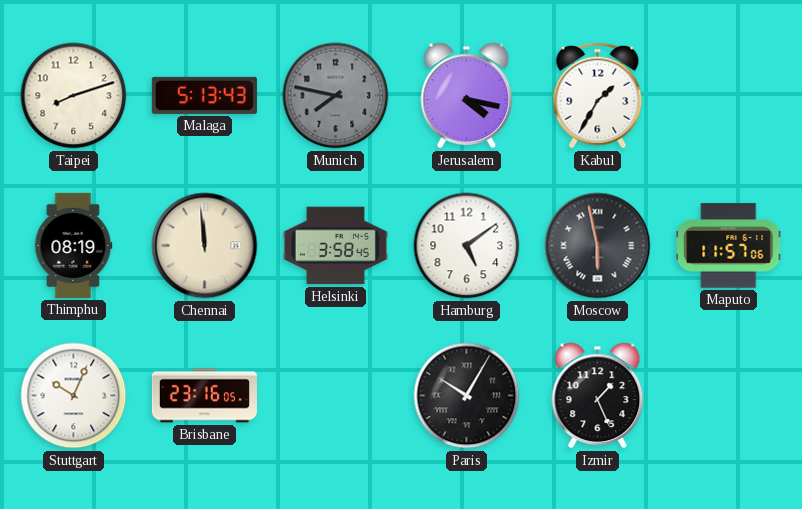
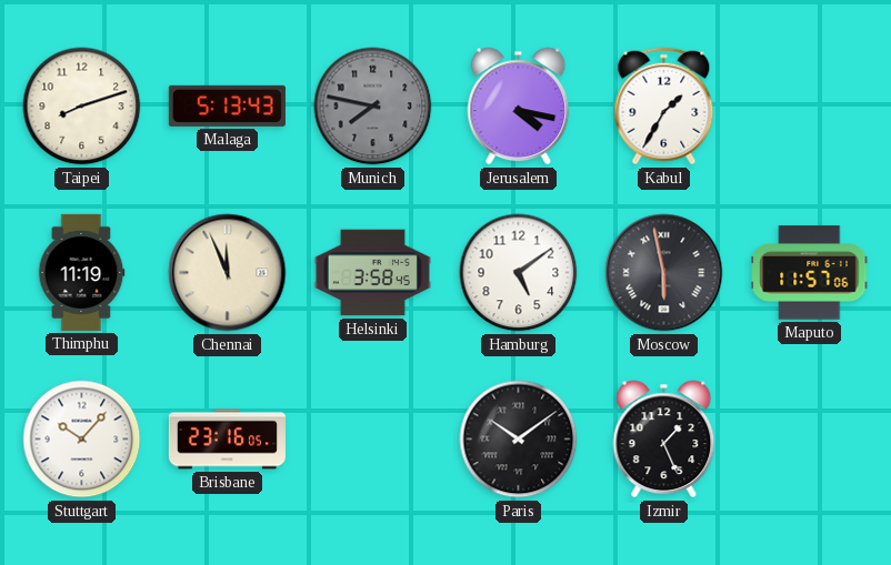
Thimphu: 08:19 -> 11:19 (81, 272)
Chennai: 11:59 -> 11:56 (228, 273)
Stuttgart: 10:04 -> 10:07 (82, 440)
Paris: 10:05 -> 10:09 (519, 440)
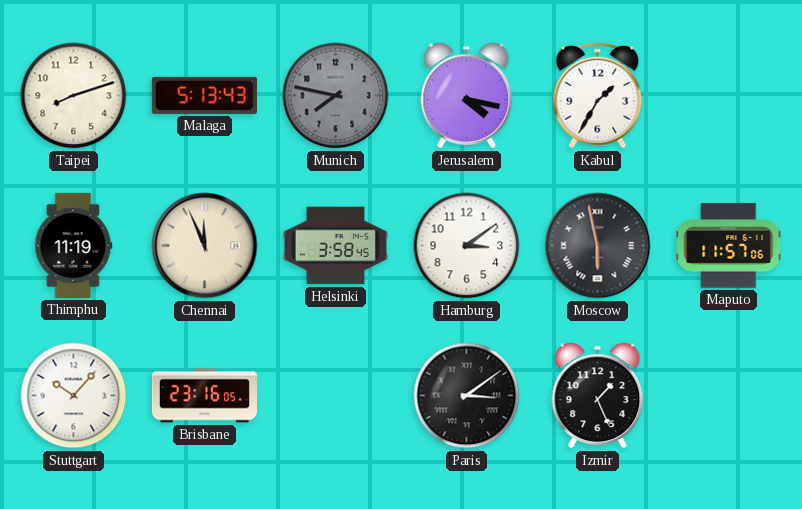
Hamburg: 5:09 -> 3:09 (467, 246)
Paris: 10:09 -> 3:09 (467, 396)
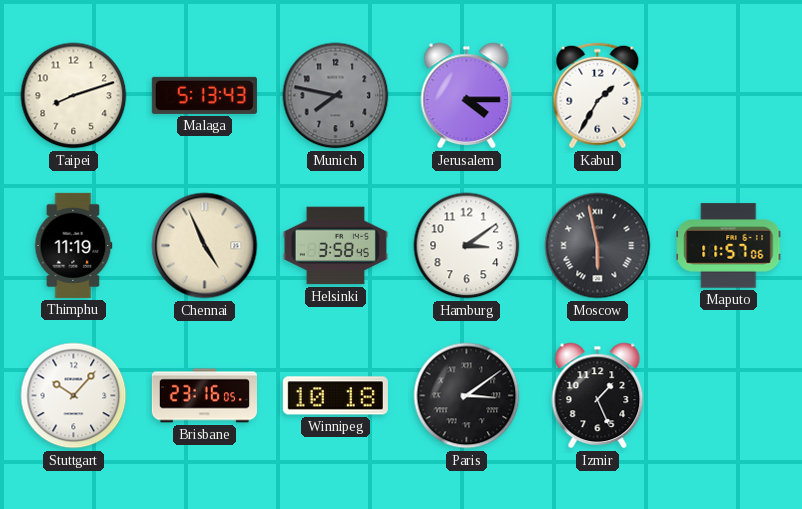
Jerusalem: 4:17 -> 4:15 (467, 96)
Chennai: 11:56 -> 4:56 (205, 246)
Winnipeg: none -> 10:18 (335, 396)
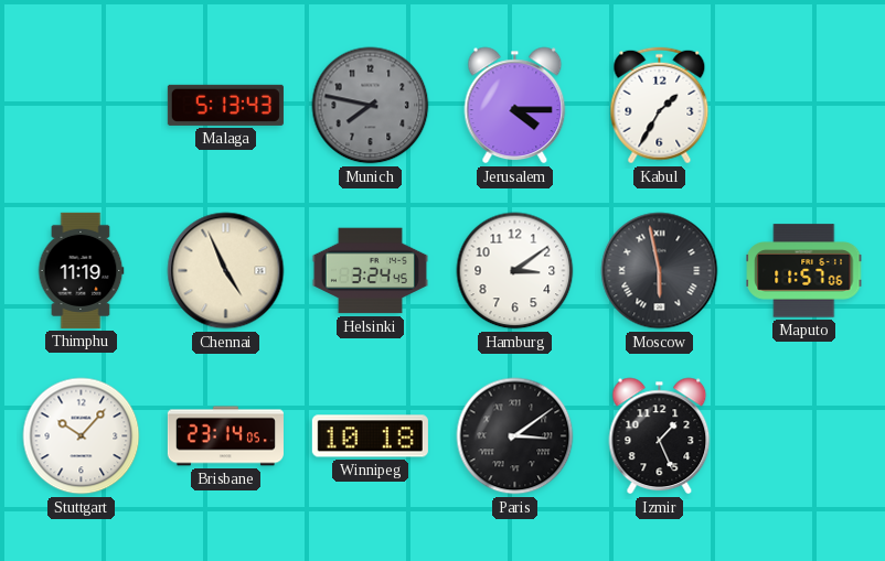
Taipei: 8:12 -> none (74, 96)
Helsinki: 3:58 -> 3:24 (370, 271)
Brisbane: 23:16 -> 23:14 (225, 436)
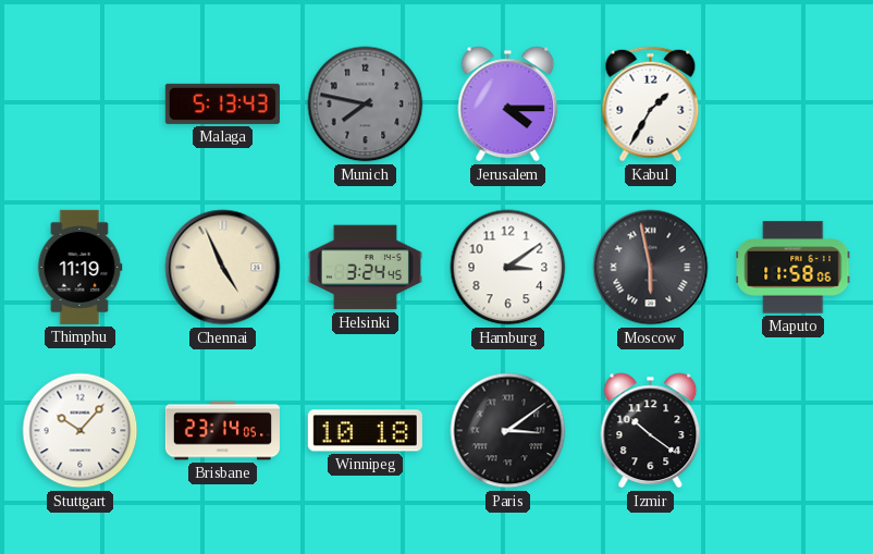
Maputo: 11:57 -> 11:58 (794, 268)
Izmir: 1:26 -> 10:21 (651, 431)
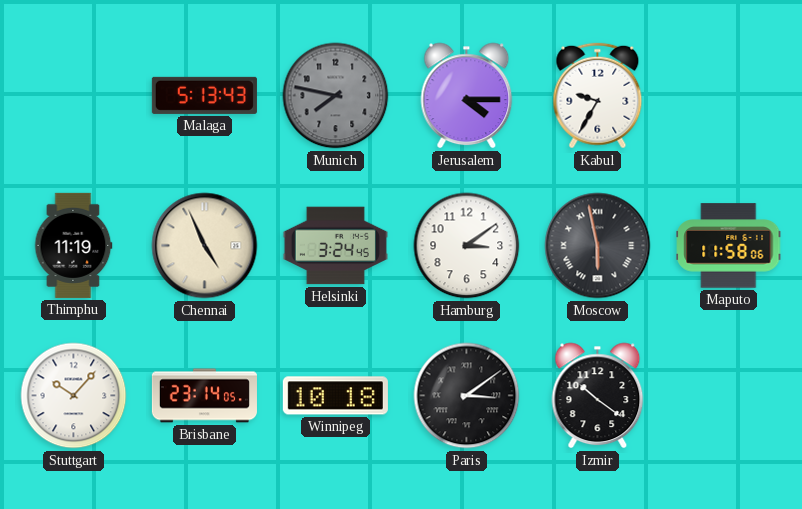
Kabul: 1:35 -> 9:35 (598, 96)
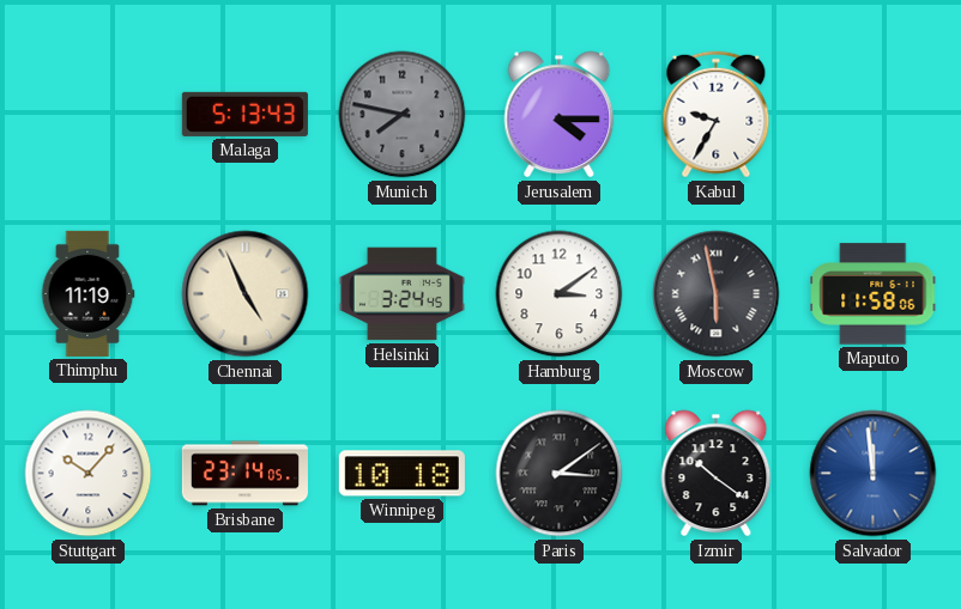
Salvador: none -> 11:59 (874, 474)
